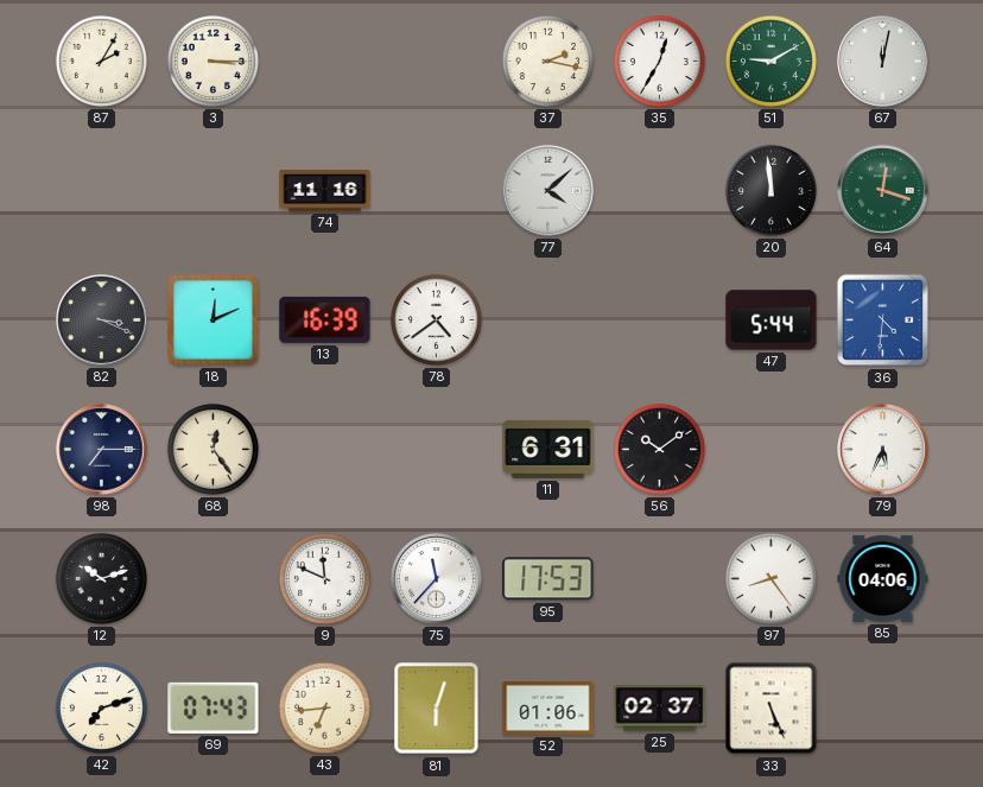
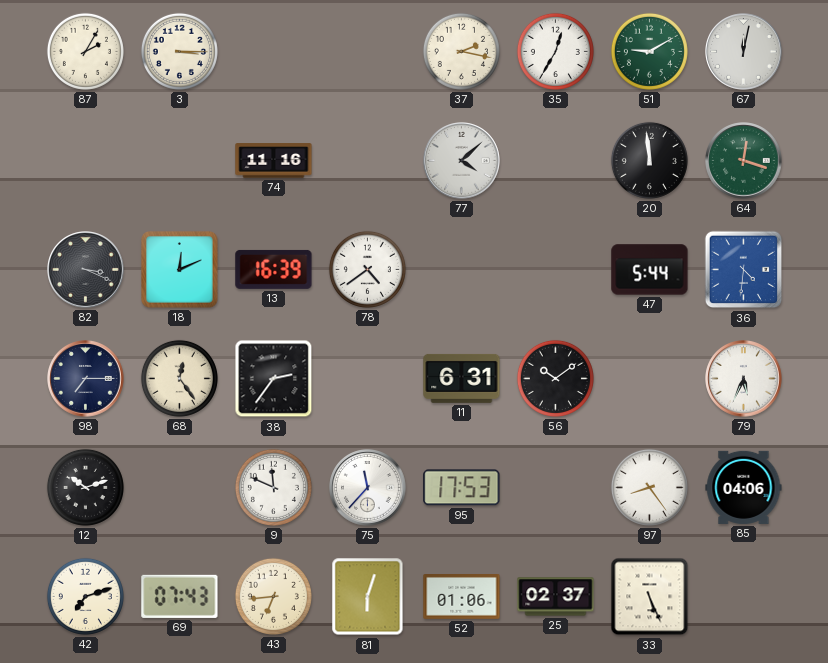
38: none -> 2:36 (274, 379)
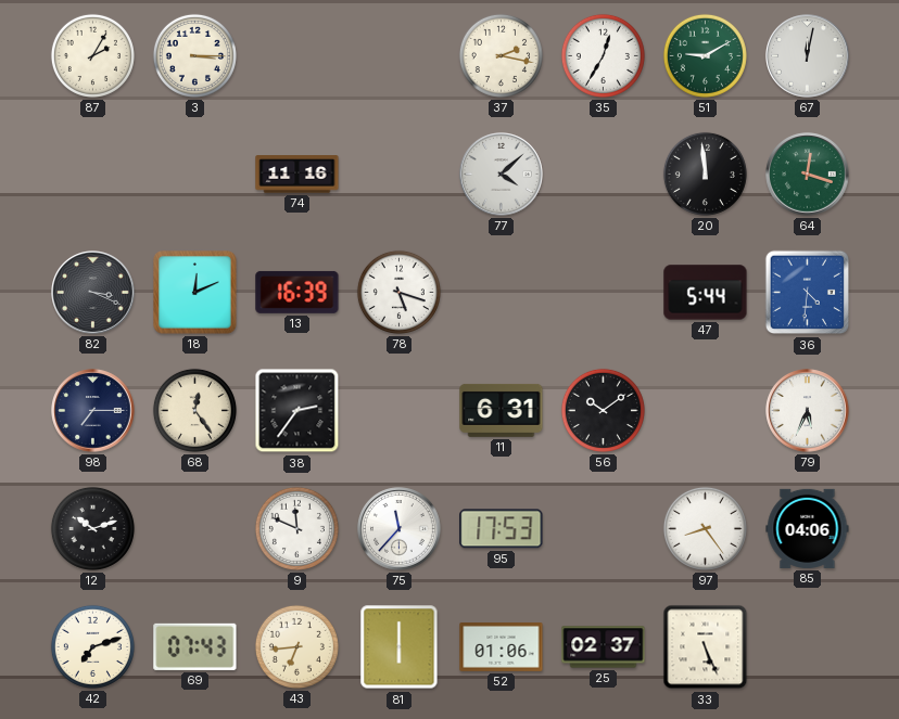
78: 4:39 -> 5:18 (398, 292)
81: 6:03 -> 6:00 (400, 647)
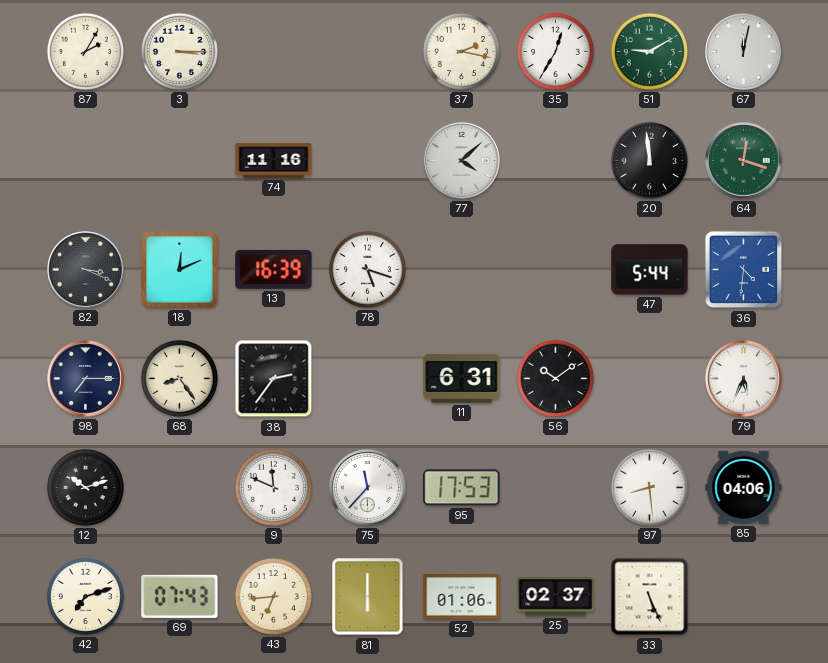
68: 12:24 -> 8:24 (179, 378)
97: 8:24 -> 8:29 (649, 487)
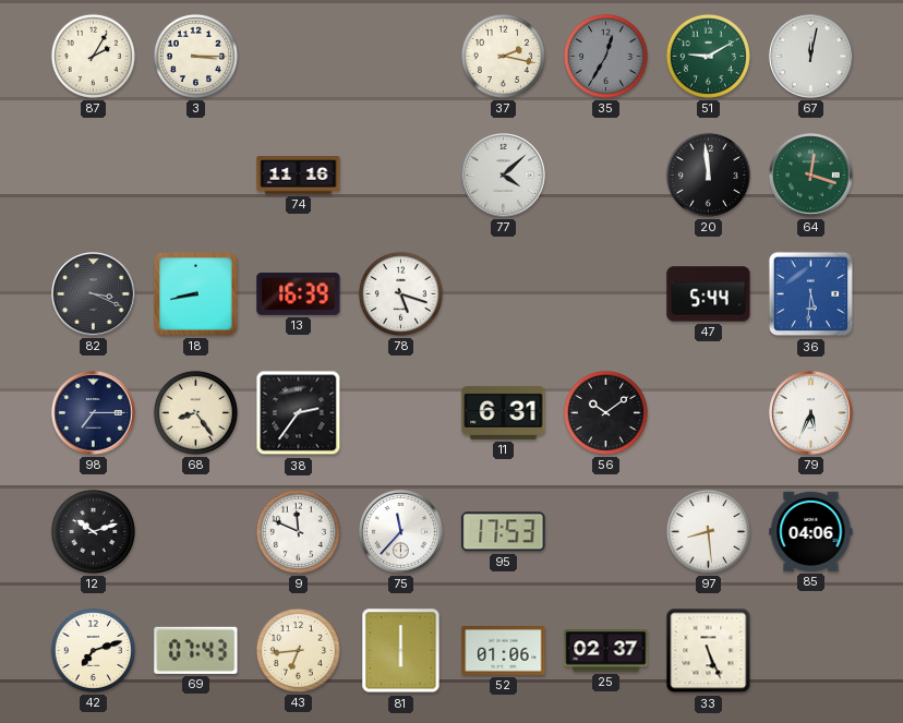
35 dial: white -> grey (605, 56)
18: 12:11 -> 8:43 (196, 294)
36: 4:31 -> 5:31 (811, 294)
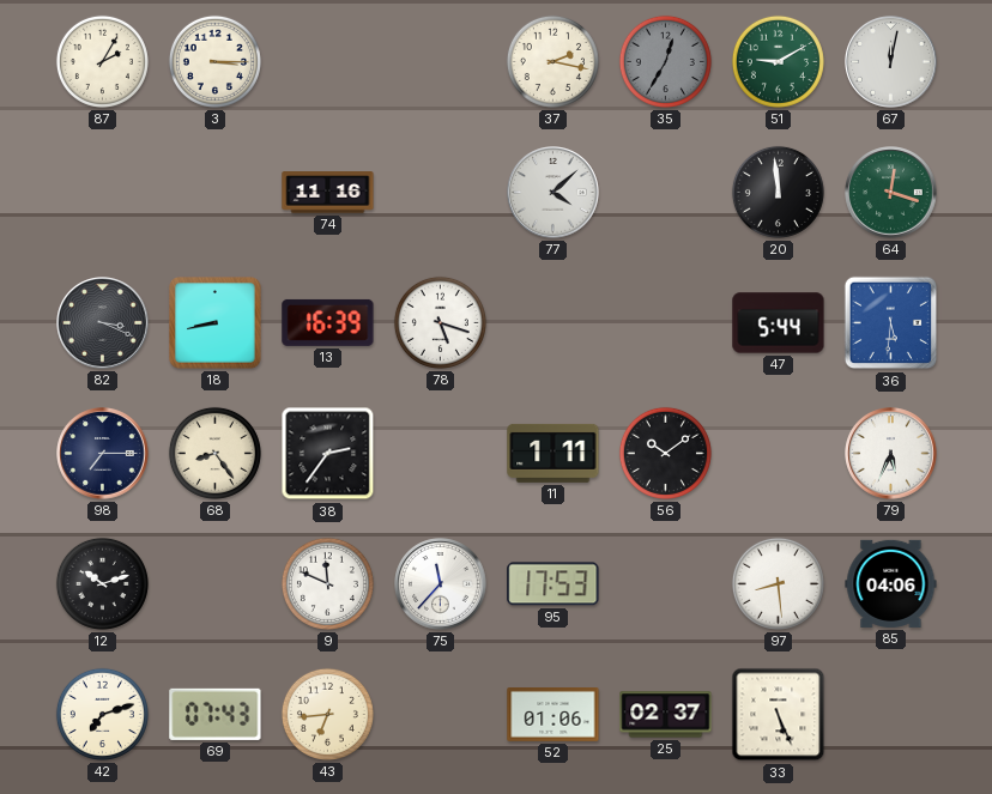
11: 6:31 -> 1:11 (554, 453)
81: 6:00 -> none (401, 651)
